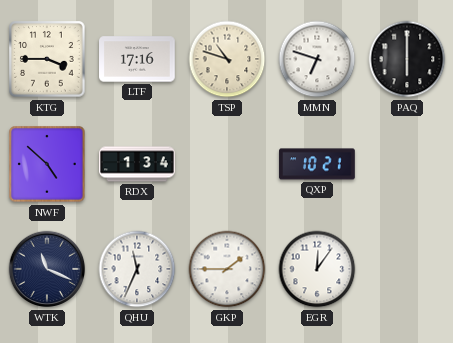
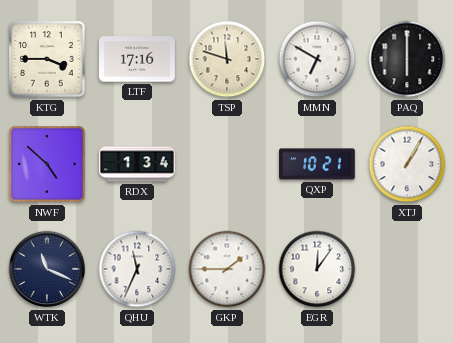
TSP: 10:48 -> 11:48 (227, 59)
MMN: 6:48 -> 6:50 (317, 59)
XTJ: none -> 1:05 (407, 164)
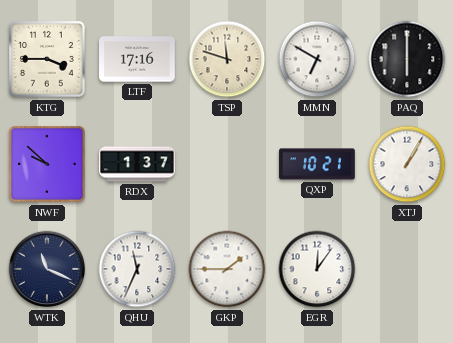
NWF: 4:52 -> 9:52 (47, 164)
RDX: 1:34 -> 1:37 (137, 164)
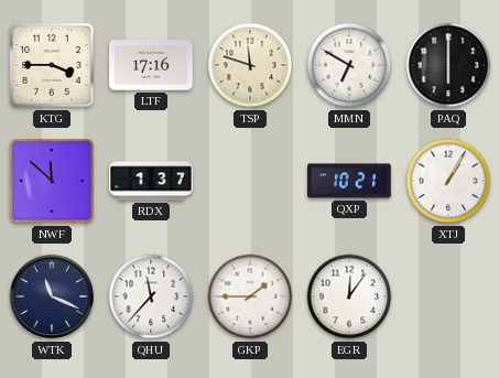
NWF: 9:52 -> 11:52 (52, 181)
QHU: 11:34 -> 11:37 (151, 296)
